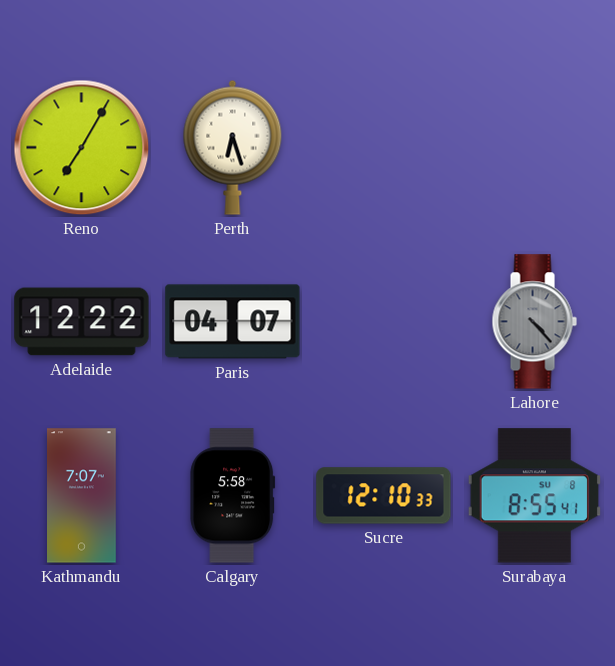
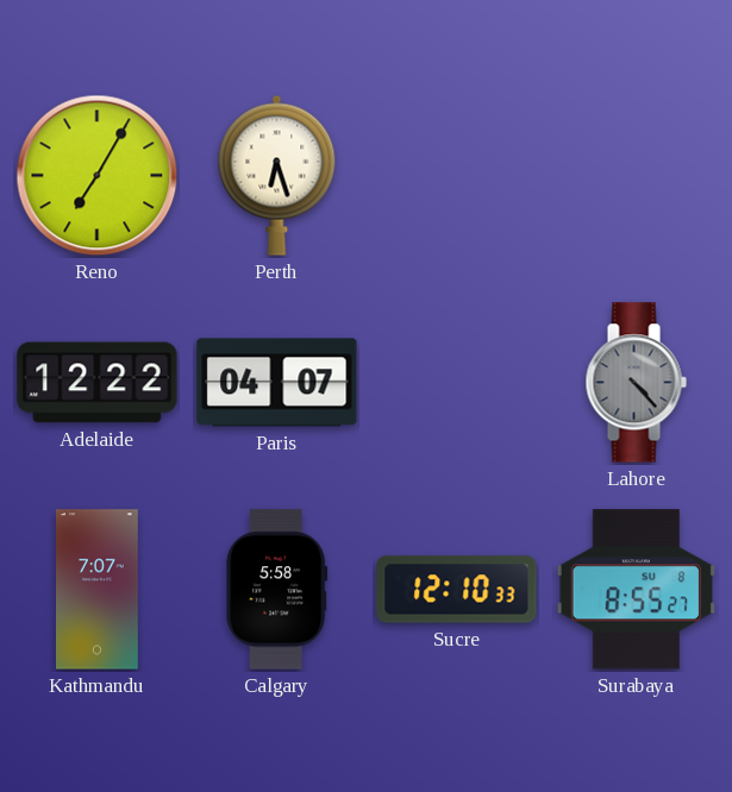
Surabaya: 8:55:41 -> 8:55:27 (636, 590)
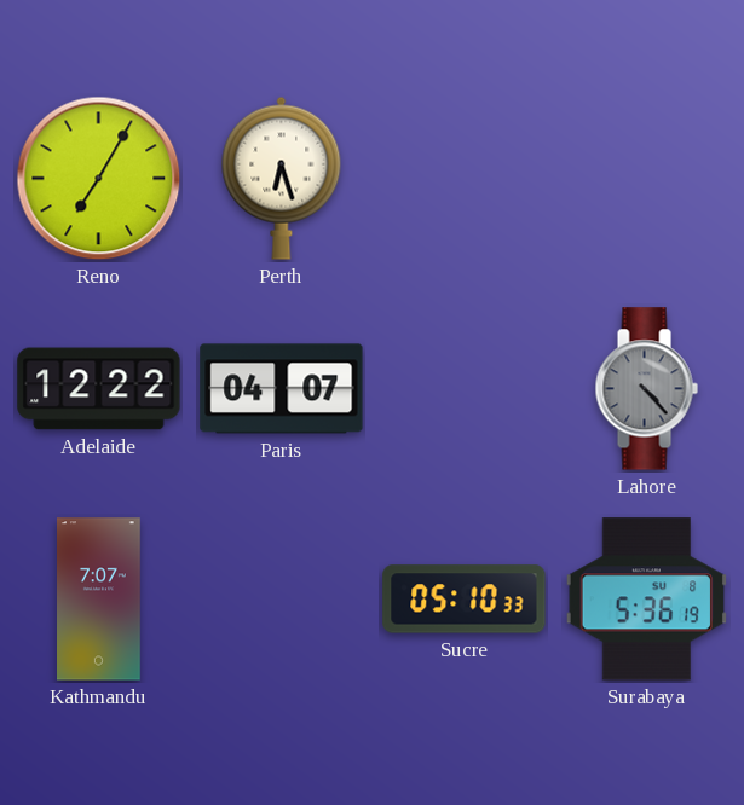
Calgary: 5:58 -> none (277, 590)
Sucre: 12:10 -> 05:10 (465, 600)
Surabaya: 8:55 -> 5:36 (646, 600)
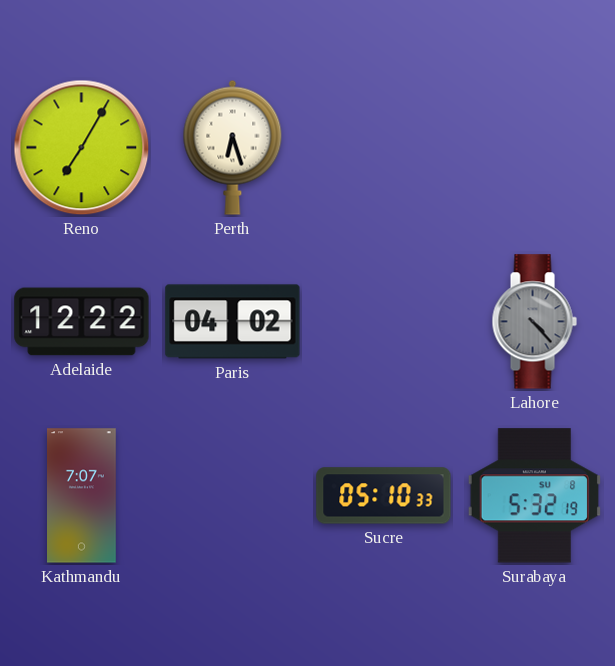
Paris: 04:07 -> 04:02 (233, 322)
Surabaya: 5:36 -> 5:32 (534, 496)
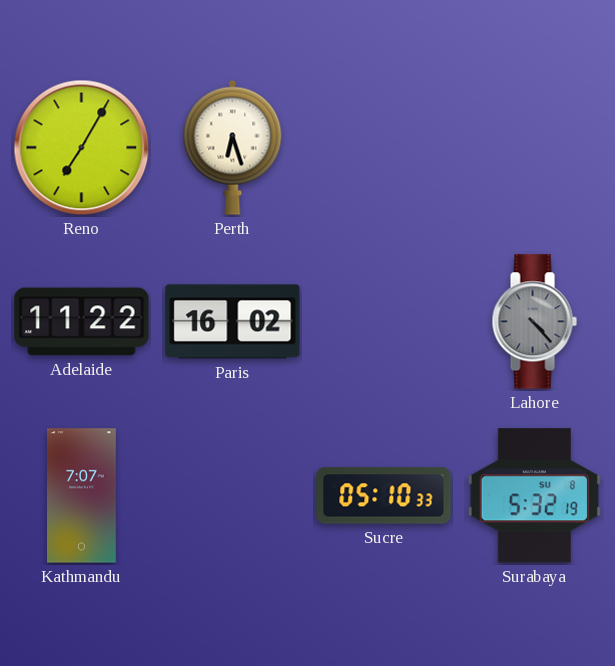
Adelaide: 12:22 -> 11:22 (82, 322)
Paris: 04:02 -> 16:02 (233, 322)
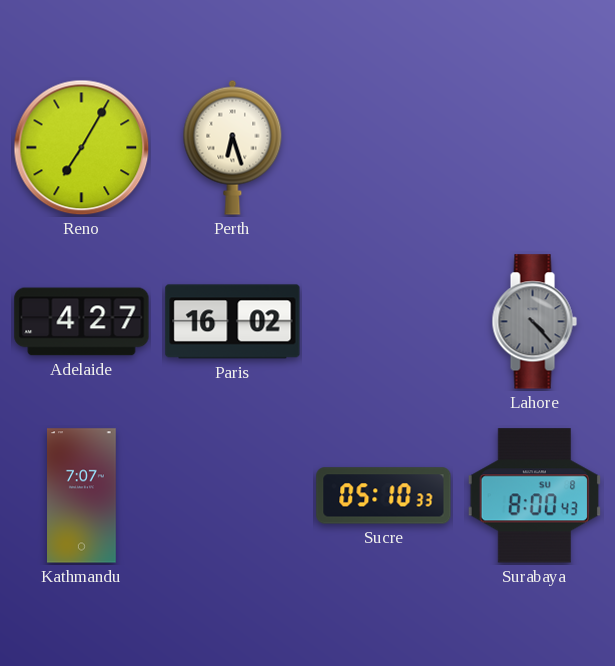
Adelaide: 11:22 -> 4:27 (82, 322)
Surabaya: 5:32 -> 8:00 (534, 496)
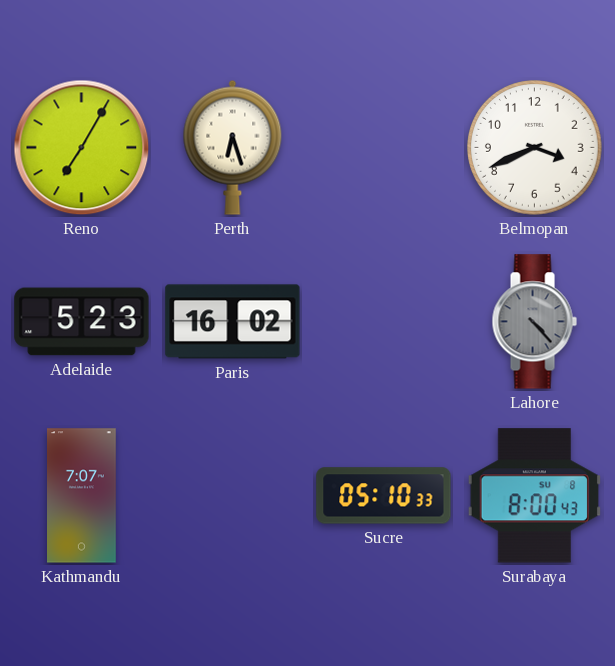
Belmopan: none -> 3:41 (535, 148)
Adelaide: 4:27 -> 5:23 (82, 322)
